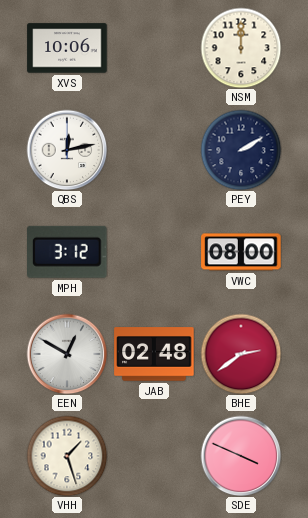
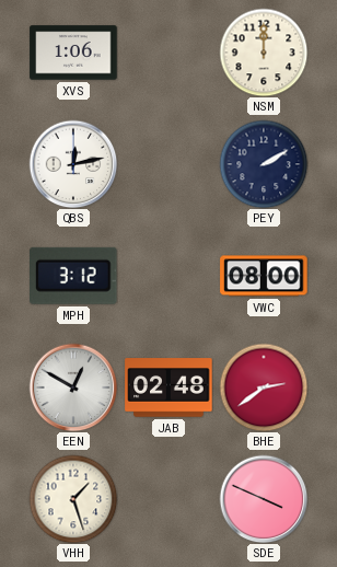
XVS: 10:06 -> 1:06 (73, 53)
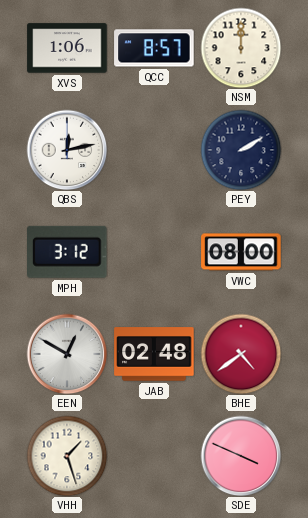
QCC: none -> 8:57 (154, 48)
BHE: 2:39 -> 4:39 (241, 354)
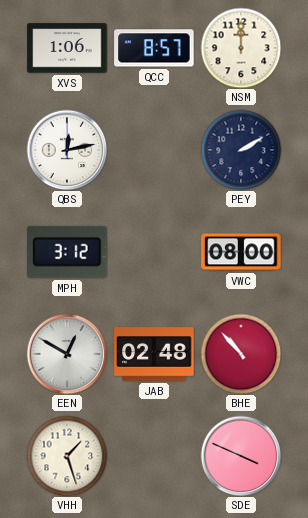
BHE: 4:39 -> 10:53 (241, 354)
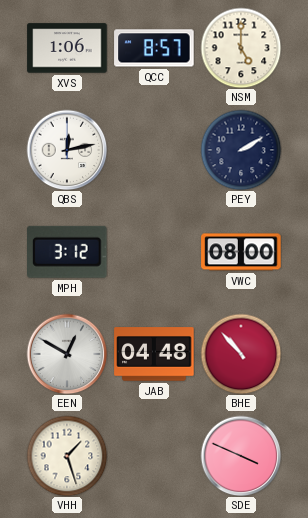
NSM: 12:00 -> 5:00 (241, 48)
JAB: 02:48 -> 04:48 (154, 354)
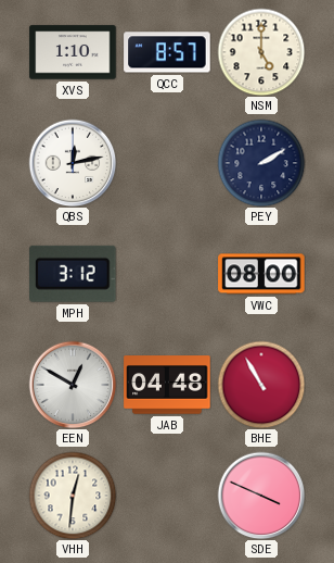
XVS: 1:06 -> 1:10 (73, 52)
BHE: 10:53 -> 10:55 (261, 385)
VHH: 1:27 -> 12:31 (73, 496)
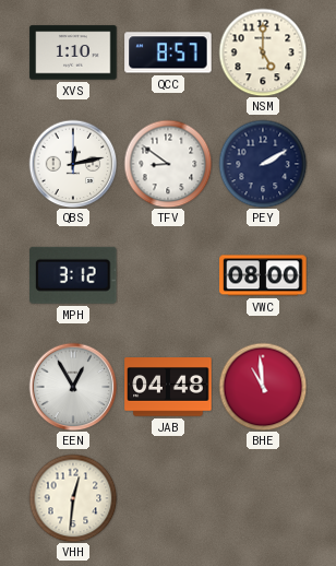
TFV: none -> 8:51 (168, 164)
EEN: 12:50 -> 12:55 (73, 387)
BHE: 10:55 -> 10:59 (263, 387)
SDE: 3:49 -> none (261, 496)
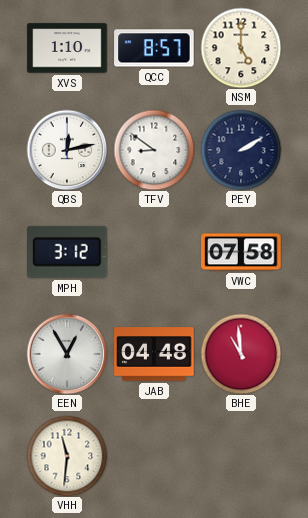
VWC: 08:00 -> 07:58 (241, 252)
VHH: 12:31 -> 11:31 (67, 456)
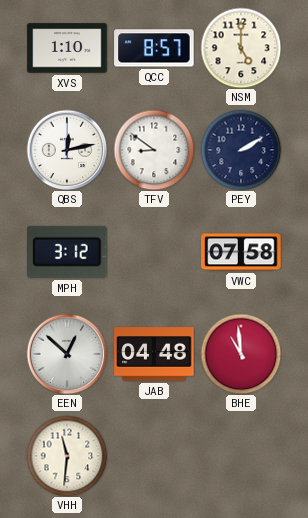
EEN: 12:55 -> 12:52 (67, 354)
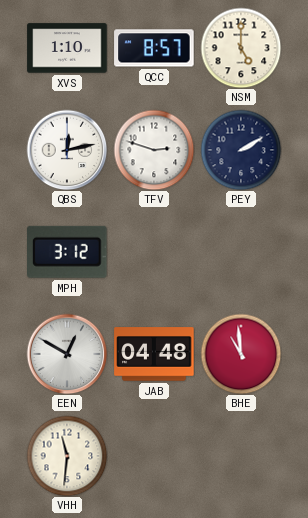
TFV: 8:51 -> 2:48 (154, 150)
VWC: 07:58 -> none (241, 252)
EEN: 12:52 -> 12:50 (67, 354)
